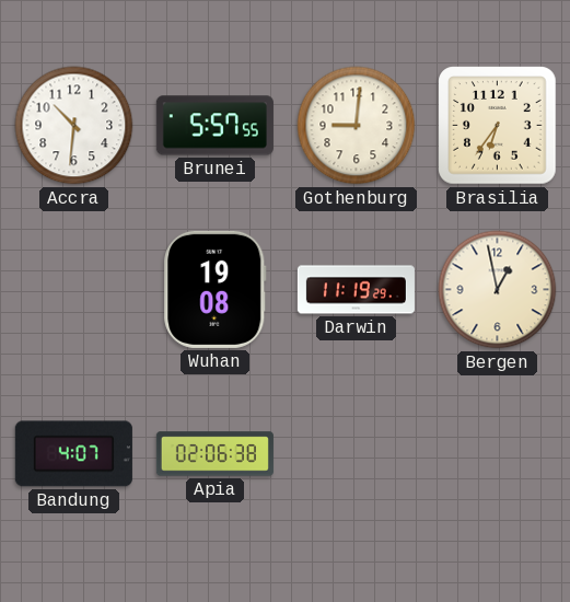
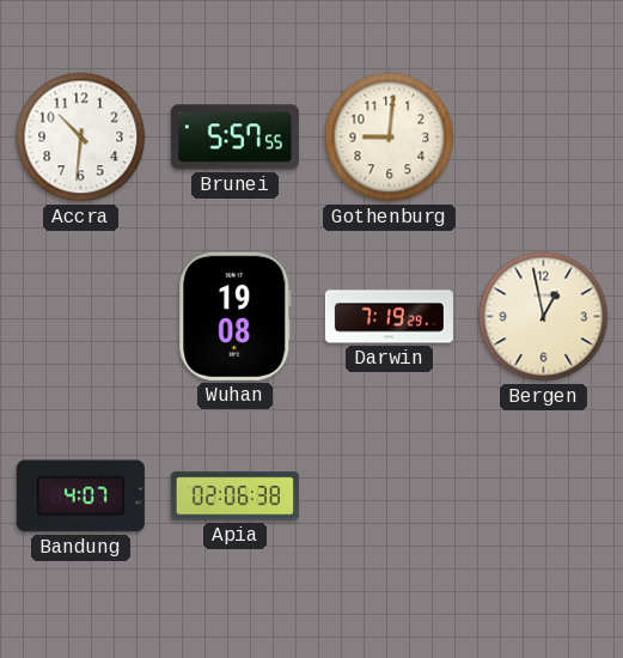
Brasilia: 6:36 -> none (498, 126)
Darwin: 11:19 -> 7:19 (389, 317)
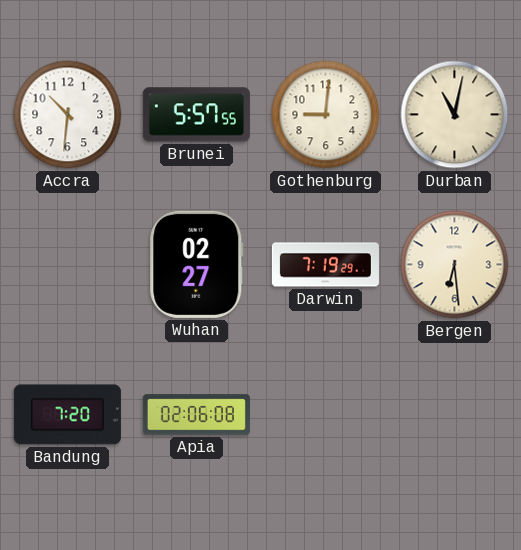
Durban: none -> 11:02 (455, 115)
Wuhan: 19:08 -> 02:27 (197, 264)
Bergen: 12:58 -> 6:29 (455, 265)
Bandung: 4:07 -> 7:20 (67, 415)
Apia: 02:06:38 -> 02:06:08 (196, 415)
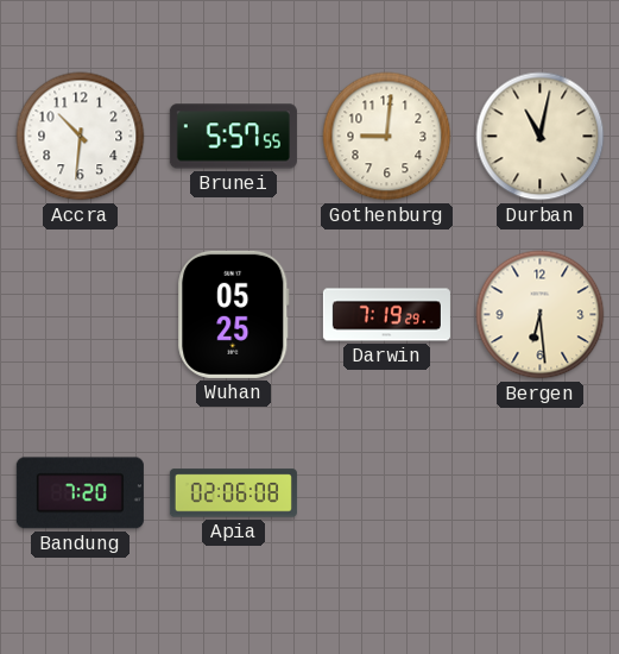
Wuhan: 02:27 -> 05:25 (234, 314)
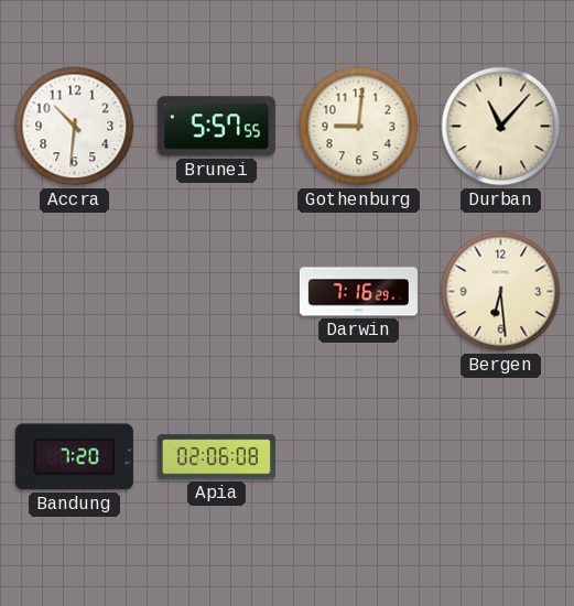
Durban: 11:02 -> 11:07 (501, 127)
Wuhan: 05:25 -> none (234, 314)
Darwin: 7:19 -> 7:16 (358, 292)
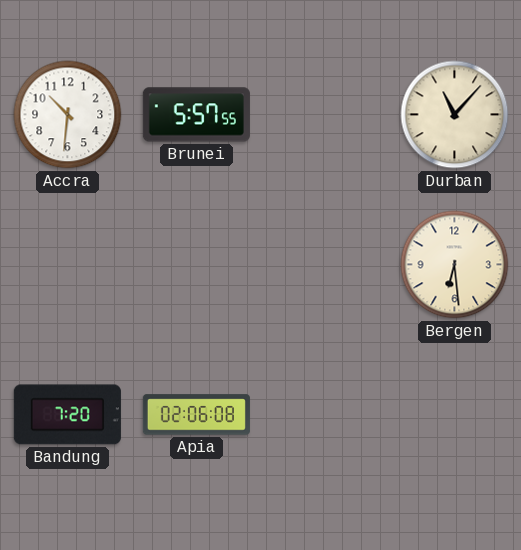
Gothenburg: 9:01 -> none (359, 127)
Darwin: 7:16 -> none (358, 292)
